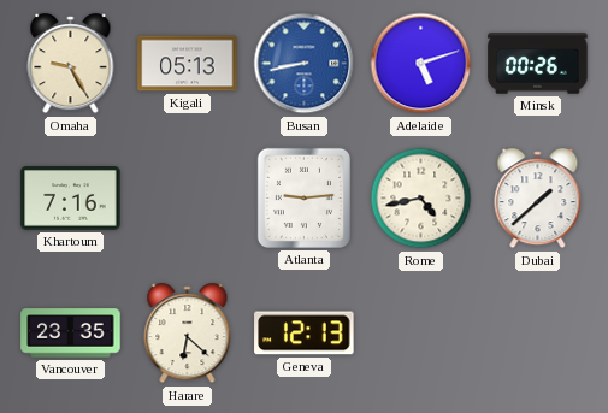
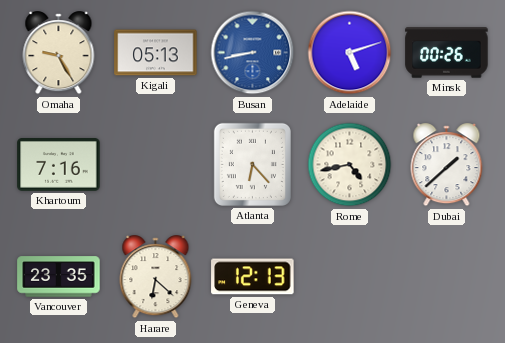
Atlanta: 9:14 -> 6:23 (252, 164)
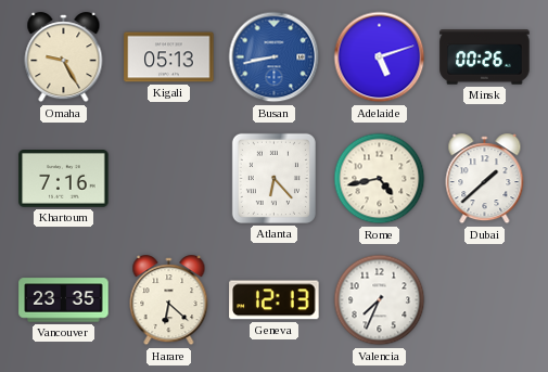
Valencia: none -> 7:34 (380, 300)
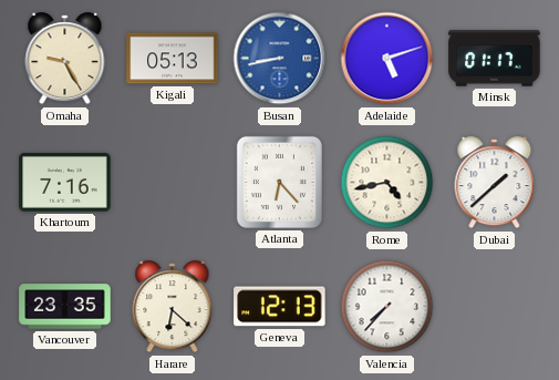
Minsk: 00:26 -> 01:17 (495, 59)
Valencia: 7:34 -> 7:37 (387, 307)
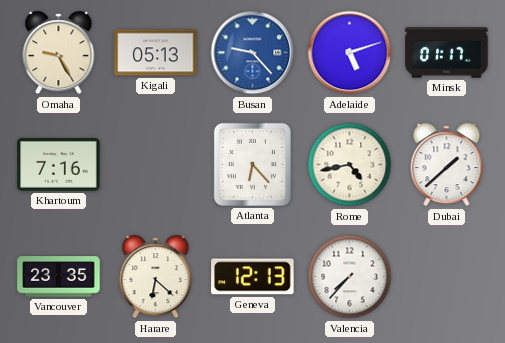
Busan: 8:43 -> 9:23 (253, 53)
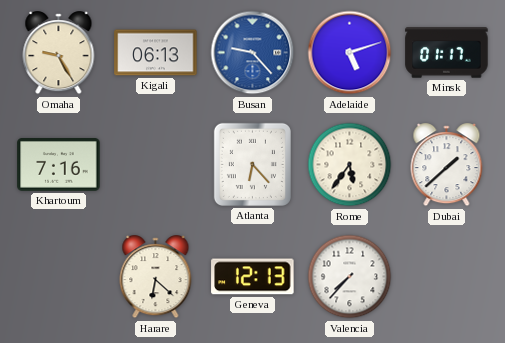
Kigali: 05:13 -> 06:13 (156, 53)
Rome: 4:43 -> 5:36 (350, 165)
Vancouver: 23:35 -> none (59, 277)
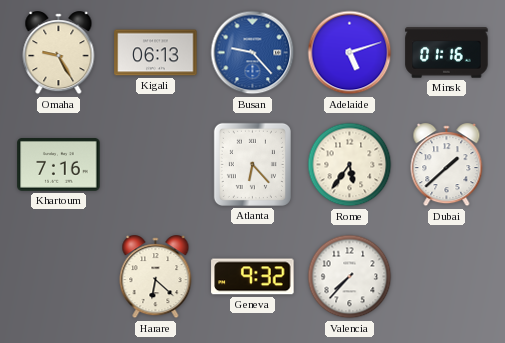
Minsk: 01:17 -> 01:16 (447, 53)
Geneva: 12:13 -> 9:32 (253, 277)
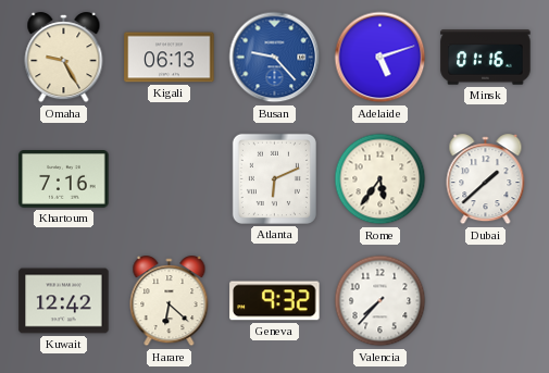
Atlanta: 6:23 -> 6:11 (274, 178)
Kuwait: none -> 12:42 (64, 301)
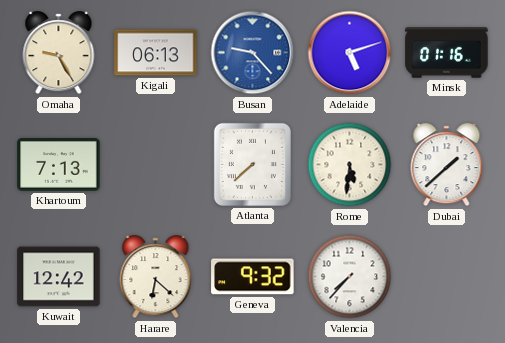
Khartoum: 7:16 -> 7:13 (59, 165)
Atlanta: 6:11 -> 7:38 (252, 164)
Rome: 5:36 -> 5:31 (350, 165)
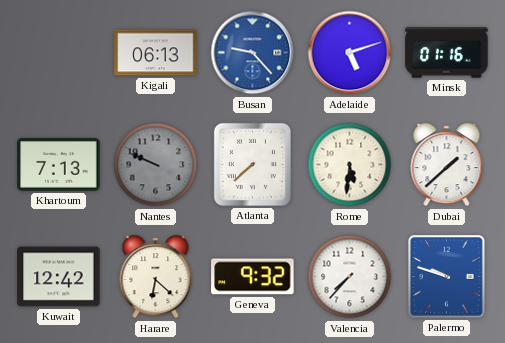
Omaha: 9:25 -> none (59, 53)
Nantes: none -> 9:49 (156, 165)
Palermo: none -> 9:48 (447, 277)
